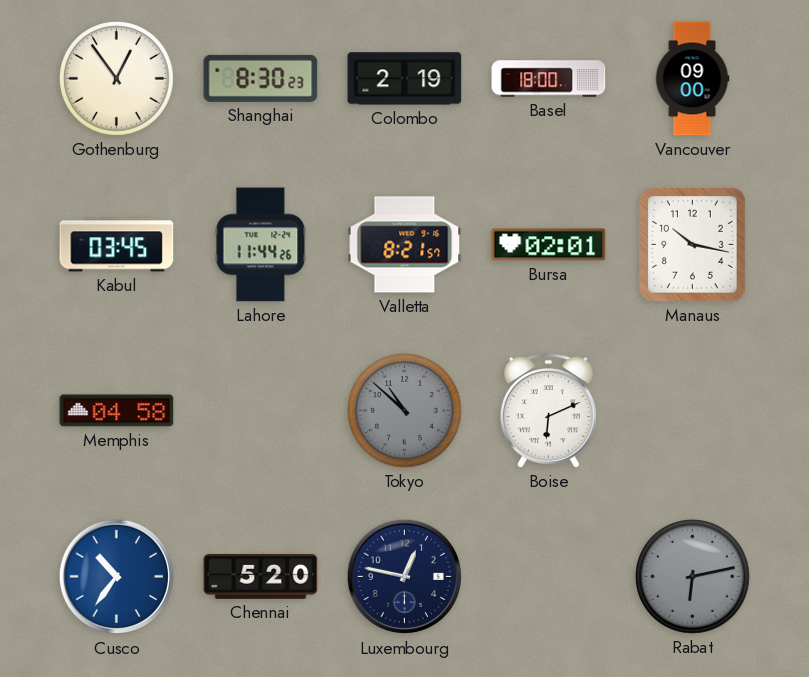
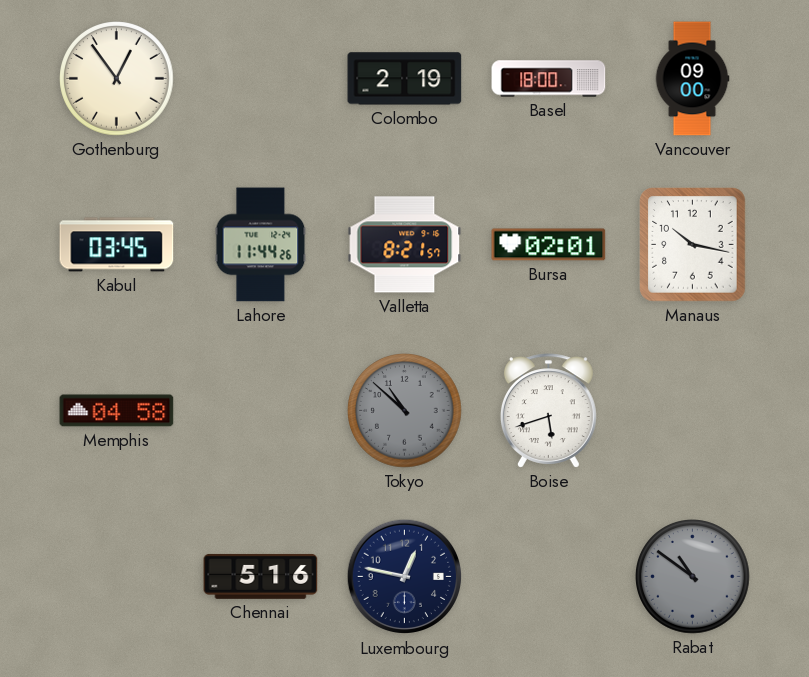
Shanghai: 8:30 -> none (261, 78)
Boise: 6:11 -> 5:42 (548, 411)
Cusco: 10:36 -> none (117, 577)
Chennai: 5:20 -> 5:16 (261, 576)
Rabat: 6:13 -> 10:51 (693, 577)
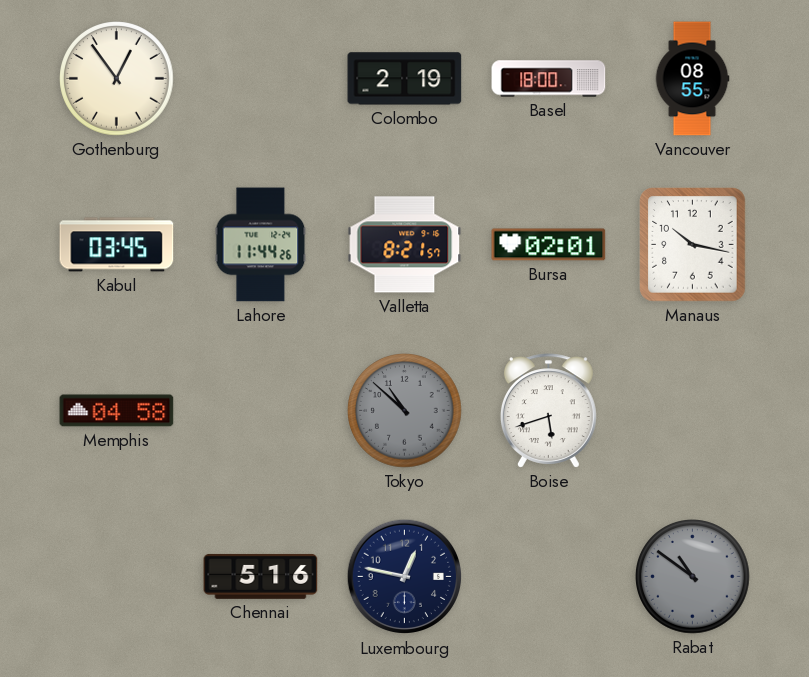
Vancouver: 09:00 -> 08:55 (692, 79)
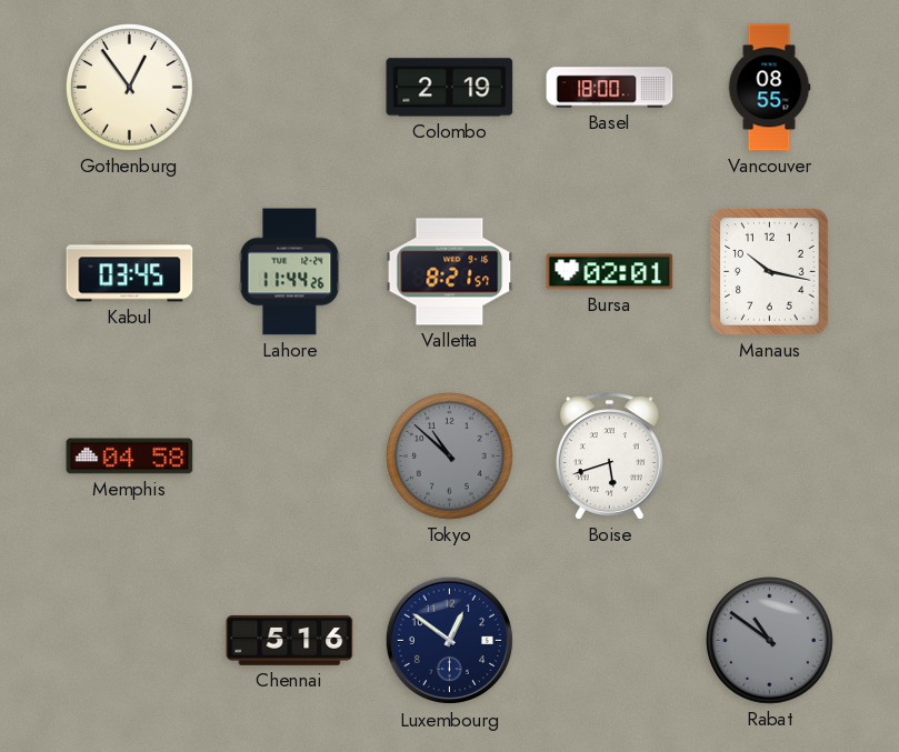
Luxembourg: 12:47 -> 12:51 (450, 641)
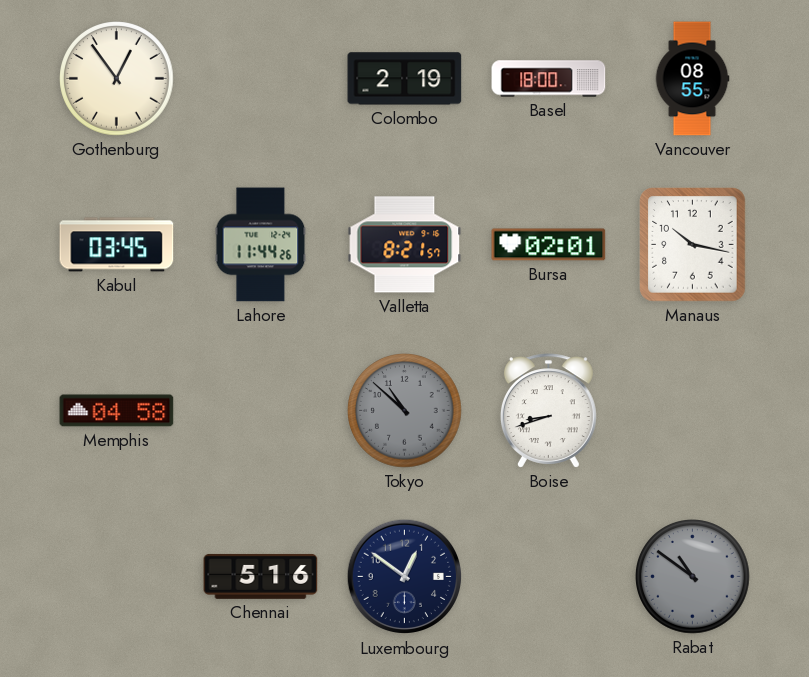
Boise: 5:42 -> 8:42 (548, 411)
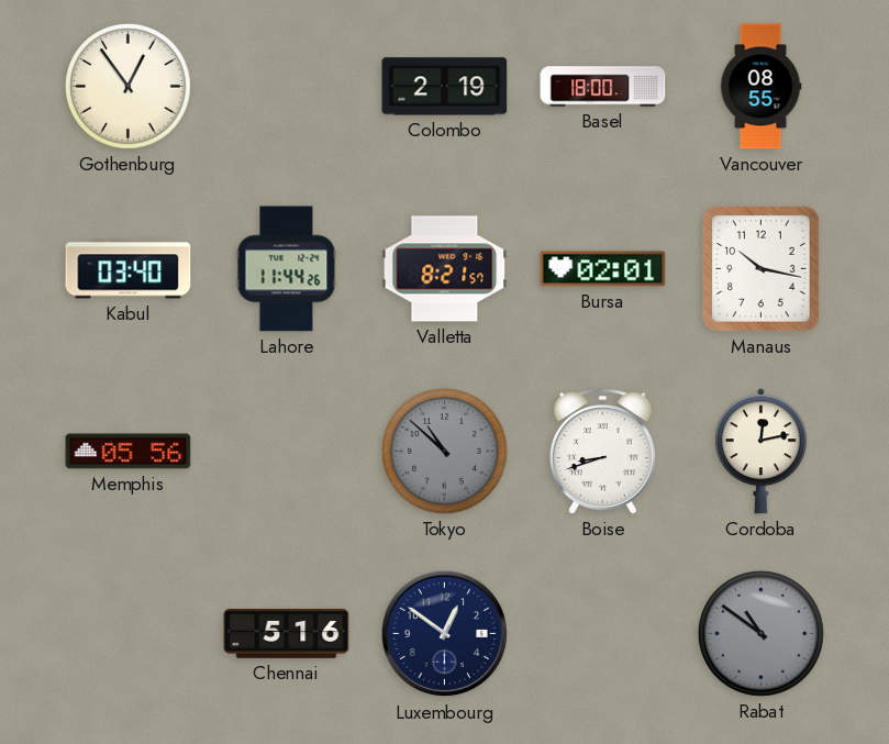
Kabul: 03:45 -> 03:40 (129, 269)
Memphis: 04:58 -> 05:56 (129, 452)
Cordoba: none -> 12:13 (760, 452)
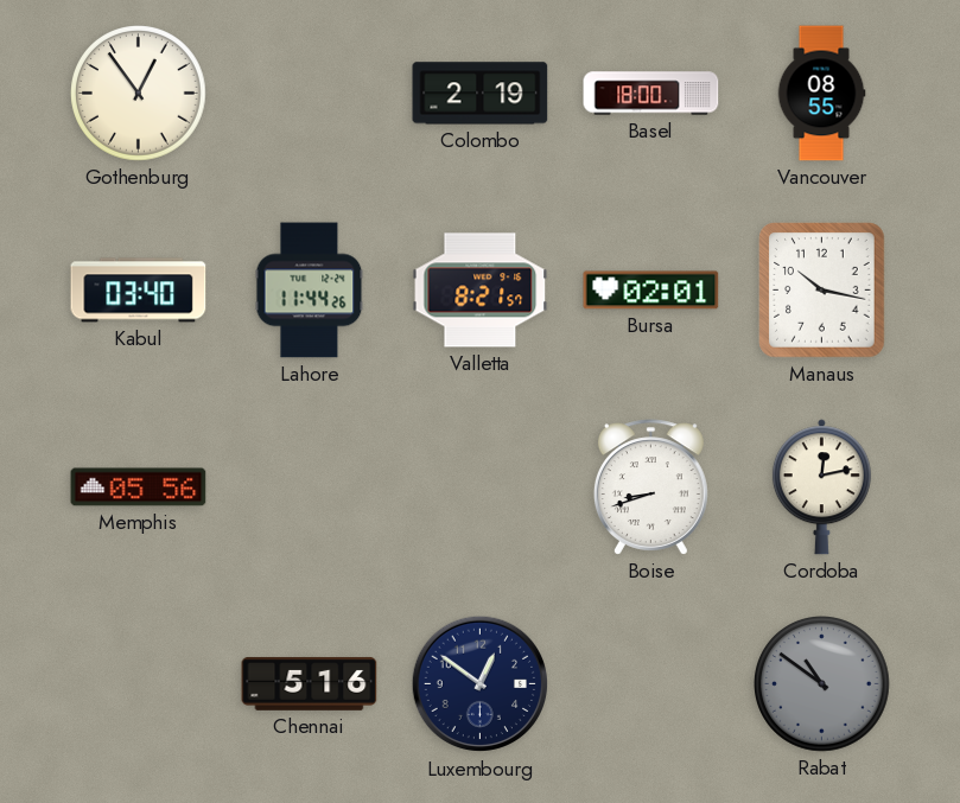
Tokyo: 10:52 -> none (445, 452)
